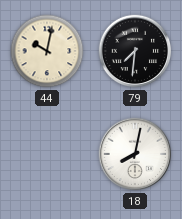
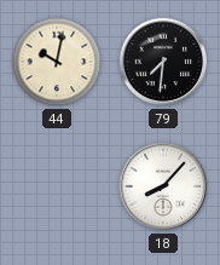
18: 8:02 -> 8:07 (163, 186)
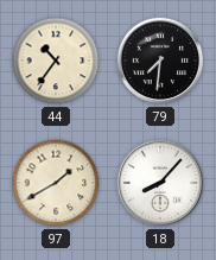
44: 10:02 -> 10:36 (56, 61)
97: none -> 1:40 (56, 183)
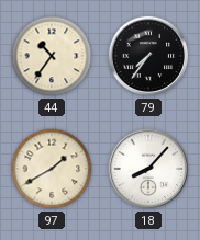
79: 7:31 -> 7:36 (148, 56)
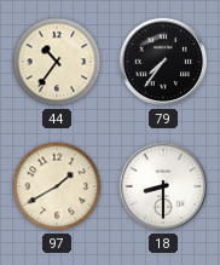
18: 8:07 -> 8:30 (163, 186)
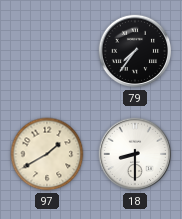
44: 10:36 -> none (57, 62)
